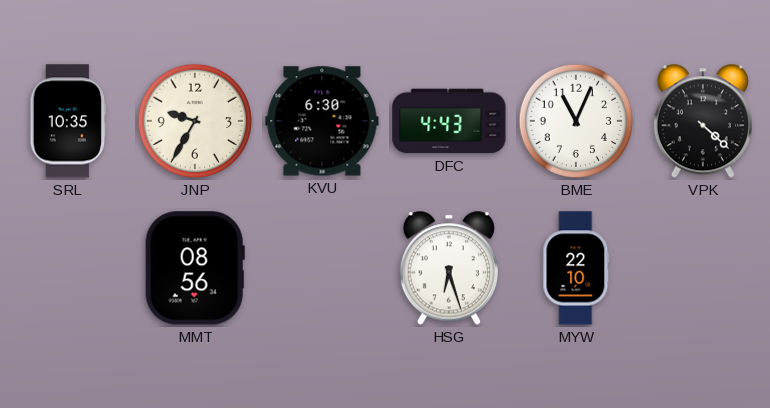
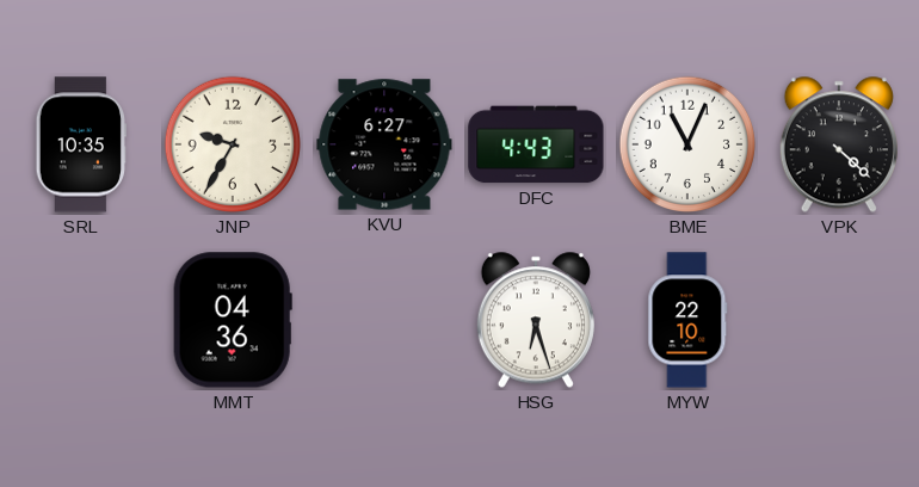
KVU: 6:30 -> 6:27 (384, 144)
MMT: 08:56 -> 04:36 (233, 320)
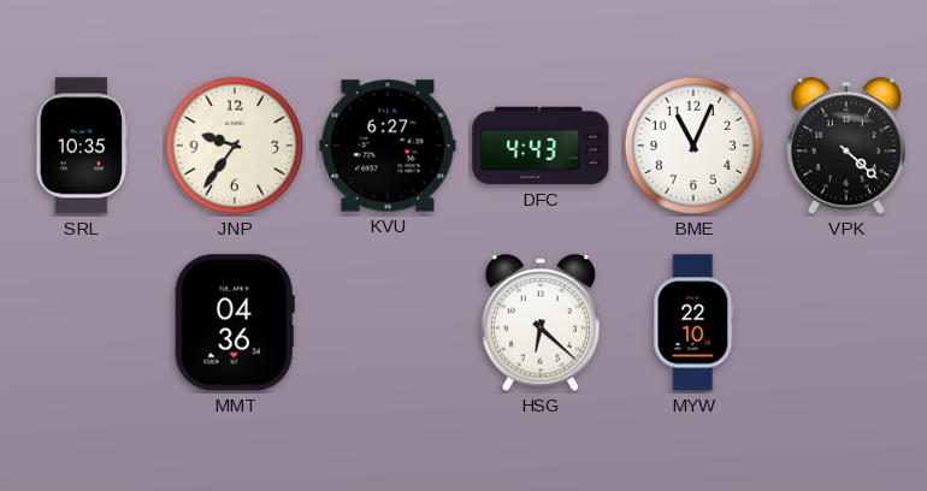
JNP: 9:35 -> 9:36 (235, 146)
HSG: 6:27 -> 6:22 (541, 323)
